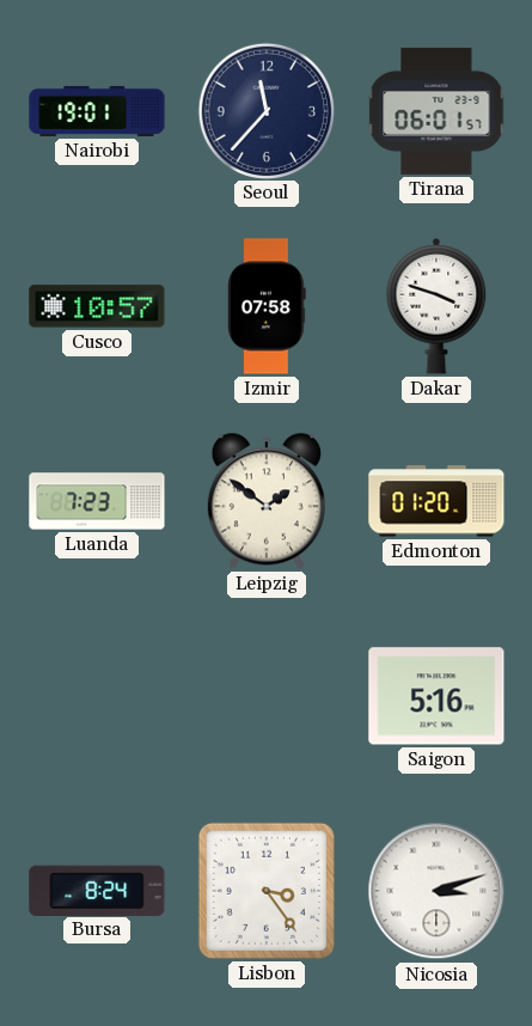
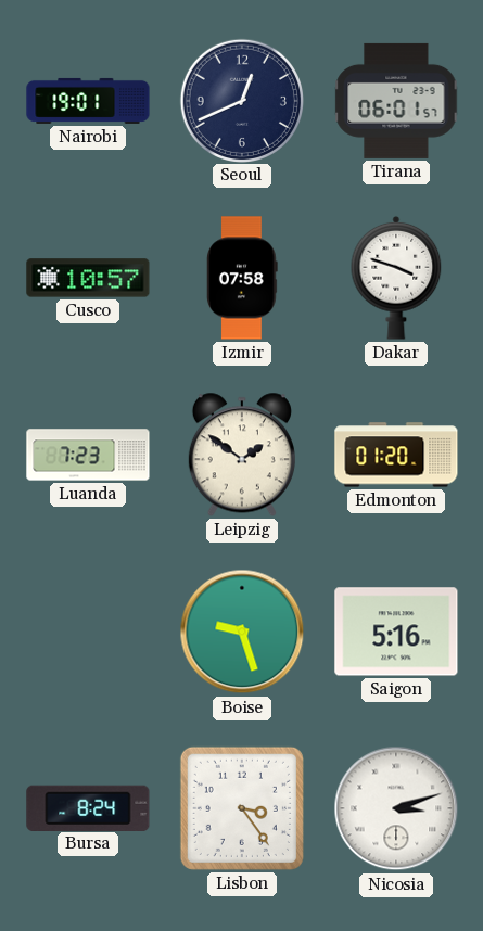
Seoul: 11:37 -> 12:41 (241, 100)
Boise: none -> 9:27 (242, 632)
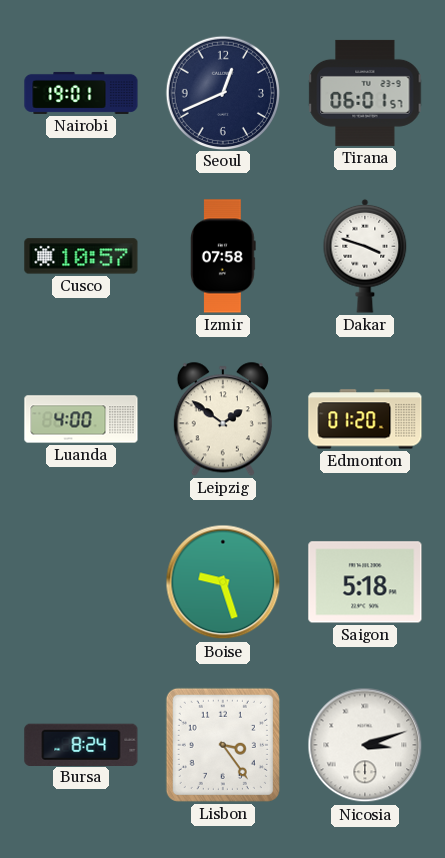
Luanda: 7:23 -> 4:00 (81, 419)
Saigon: 5:16 -> 5:18 (365, 582)
